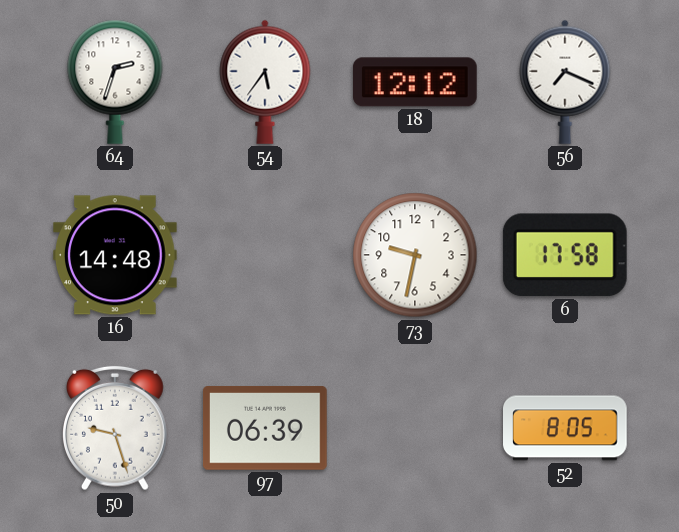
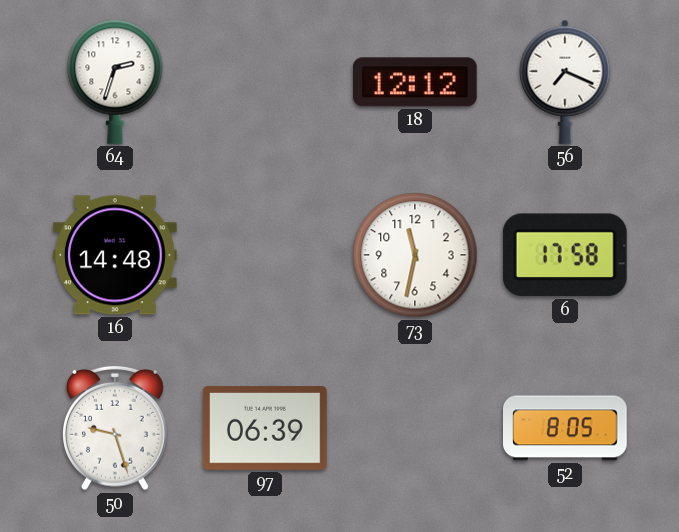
54: 5:36 -> none (265, 82)
73: 9:32 -> 11:32 (415, 255)
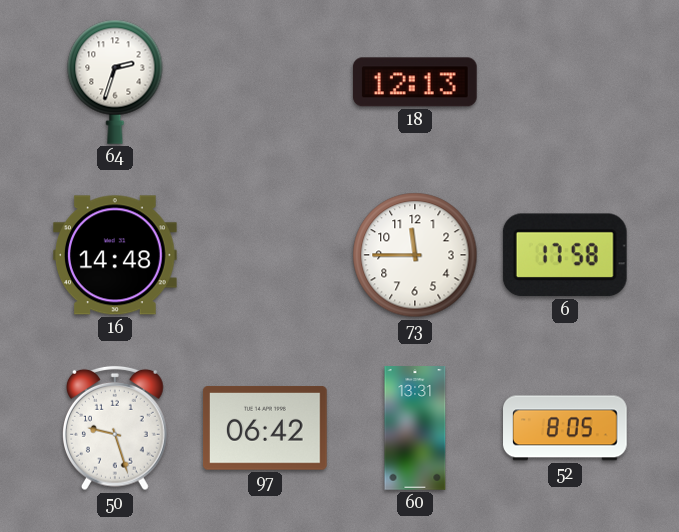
18: 12:12 -> 12:13 (415, 82)
56: 7:19 -> none (565, 82)
73: 11:32 -> 11:45 (415, 255)
97: 06:39 -> 06:42 (266, 429)
60: none -> 13:31 (415, 428)
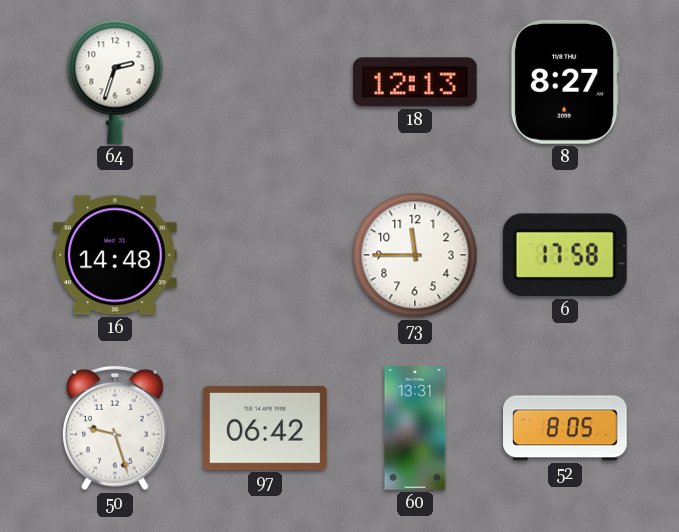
8: none -> 8:27 (565, 83)
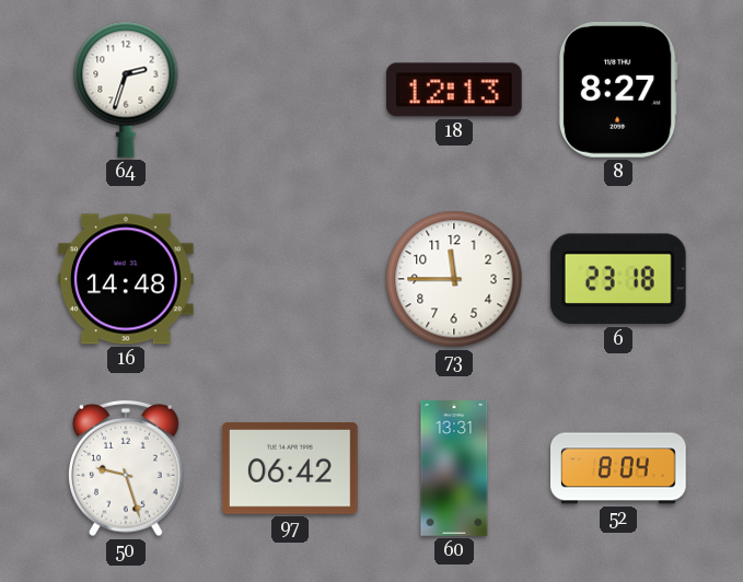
6: 17:58 -> 23:18 (618, 279)
52: 8:05 -> 8:04 (619, 468)
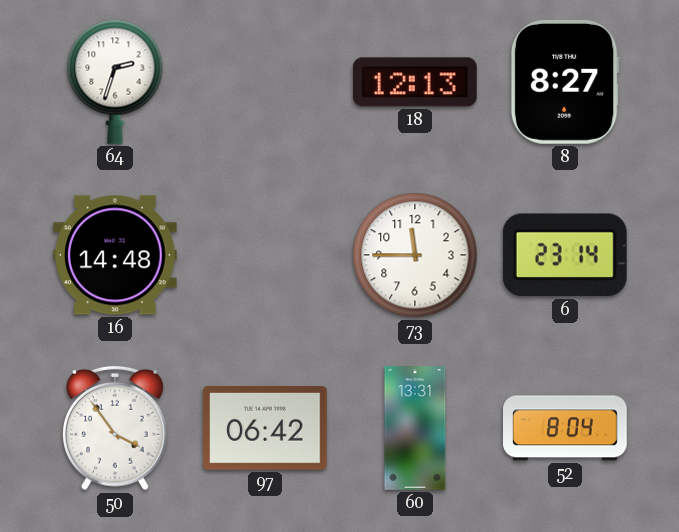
6: 23:18 -> 23:14 (565, 255)
50: 9:27 -> 3:54 (116, 428)
